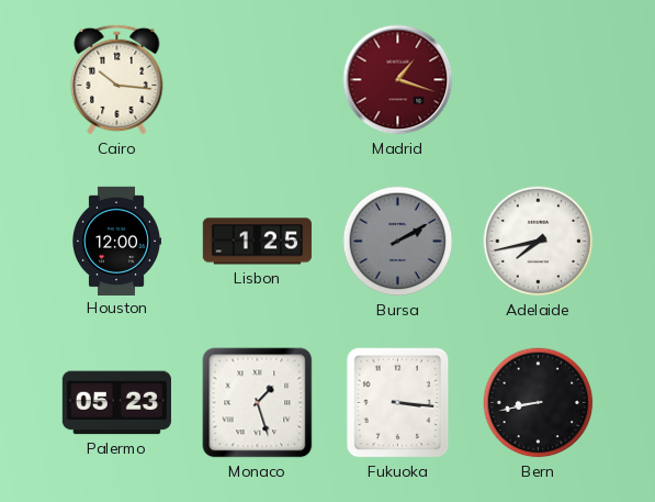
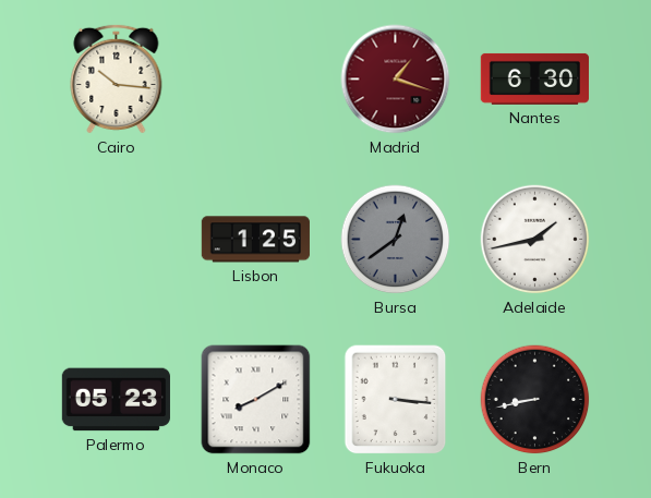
Nantes: none -> 6:30 (534, 78)
Houston: 12:00 -> none (115, 241)
Bursa: 2:10 -> 12:39 (396, 240)
Adelaide: 7:43 -> 1:43 (535, 240)
Monaco: 1:27 -> 8:10 (256, 400)
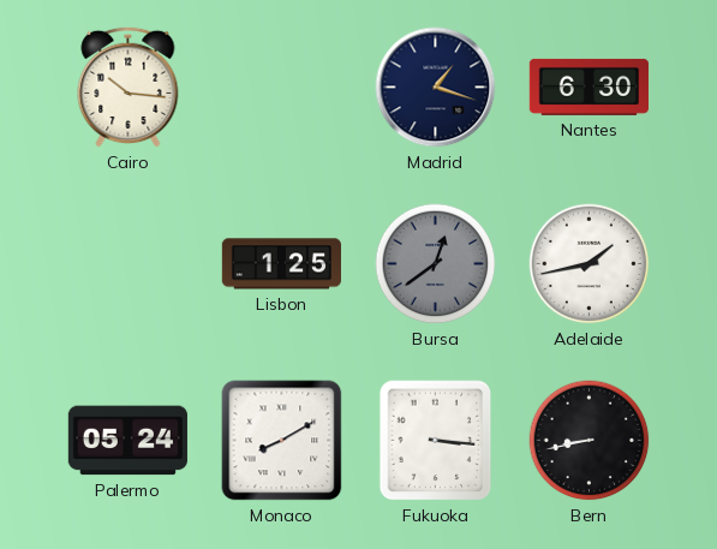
Madrid dial: burgundy -> navy (436, 88)
Palermo: 05:23 -> 05:24 (127, 441)
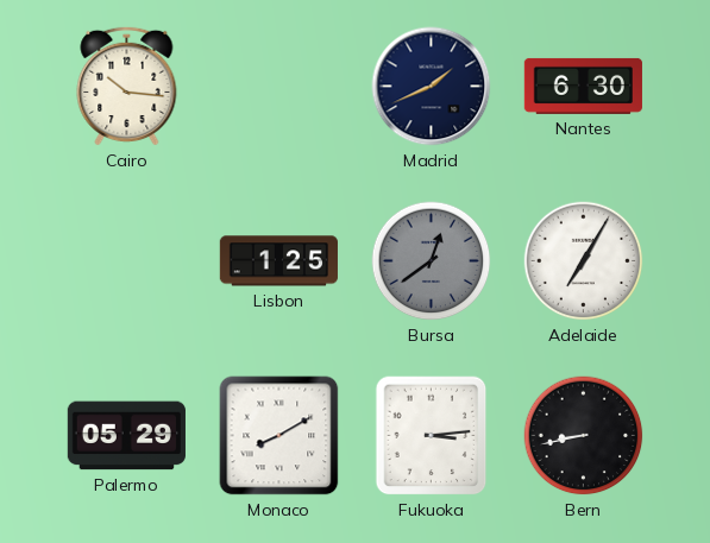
Madrid: 1:18 -> 1:41 (432, 87)
Adelaide: 1:43 -> 7:05 (584, 261)
Palermo: 05:24 -> 05:29 (126, 436)
Fukuoka: 3:16 -> 3:14 (432, 436)
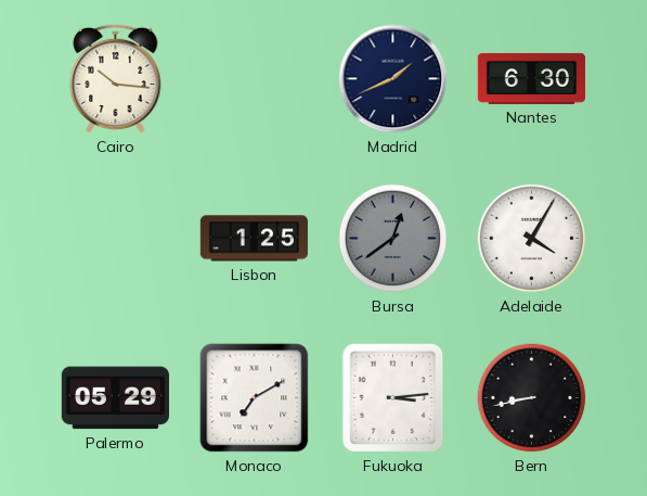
Adelaide: 7:05 -> 4:05 (532, 239)
Monaco: 8:10 -> 7:10 (255, 398)
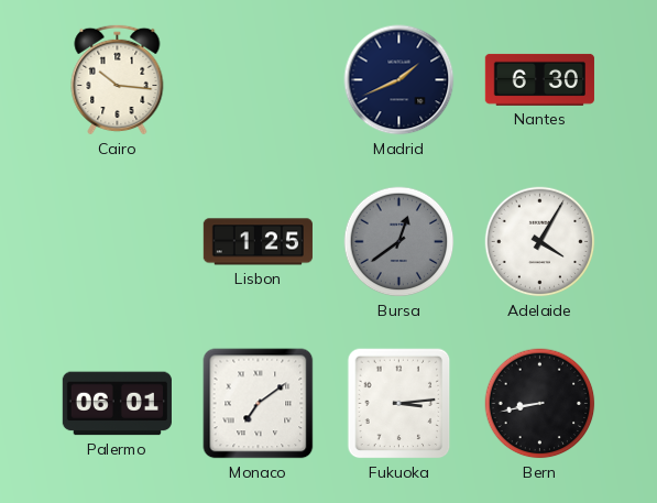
Palermo: 05:29 -> 06:01 (117, 404)
Monaco: 7:10 -> 7:09 (259, 404)
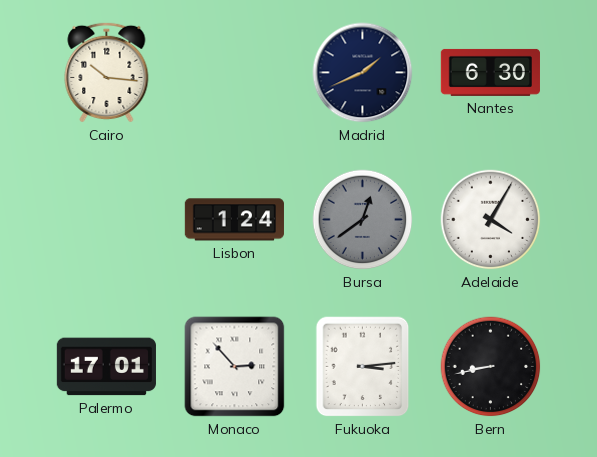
Lisbon: 1:25 -> 1:24 (234, 220)
Palermo: 06:01 -> 17:01 (106, 367)
Monaco: 7:09 -> 2:53 (235, 367)
